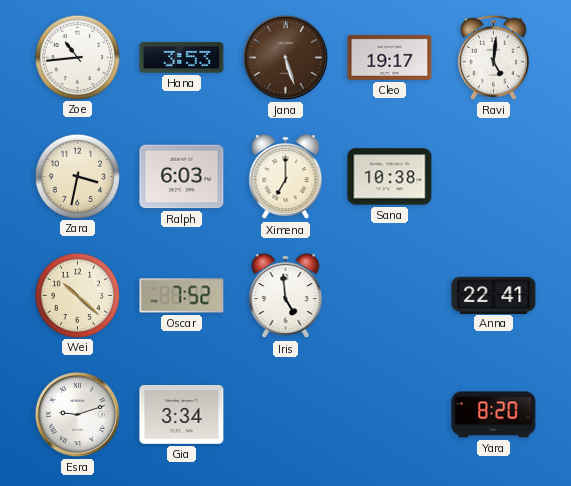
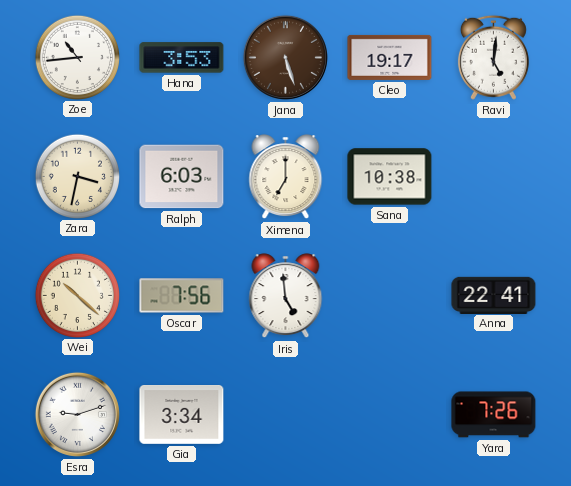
Oscar: 7:52 -> 7:56 (182, 296)
Yara: 8:20 -> 7:26 (494, 415)
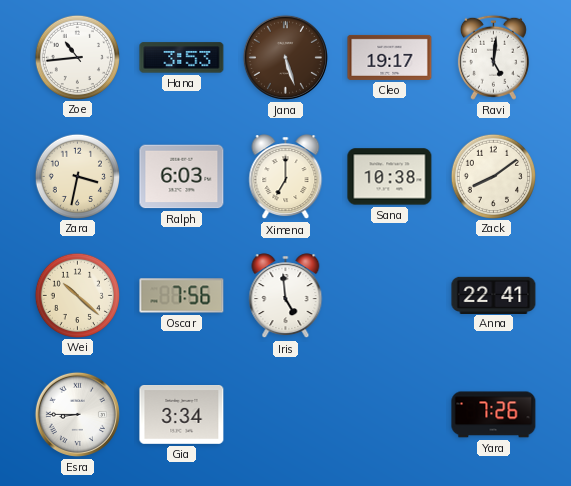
Zack: none -> 8:09 (493, 176)
Esra: 9:12 -> 8:45 (77, 414)
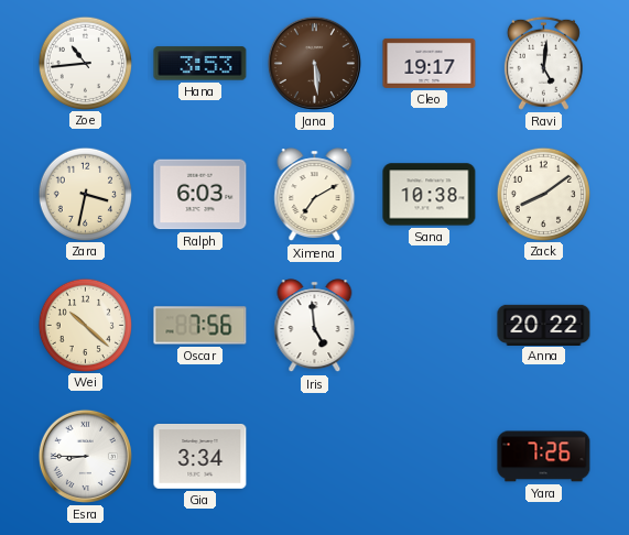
Jana: 5:27 -> 5:29 (314, 63)
Ximena: 7:00 -> 7:10 (315, 195)
Anna: 22:41 -> 20:22 (544, 325)
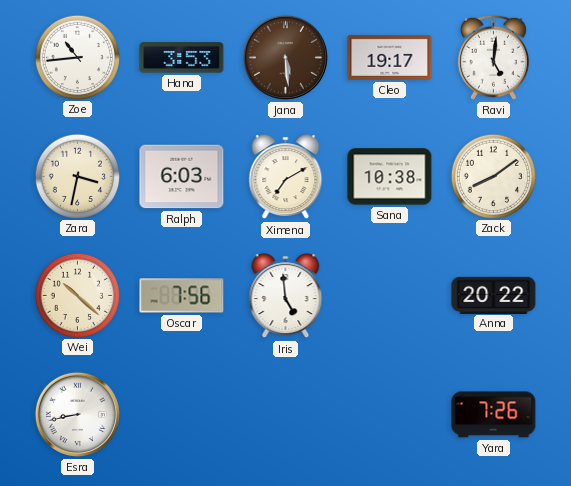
Esra: 8:45 -> 8:43 (77, 414)
Gia: 3:34 -> none (200, 457)
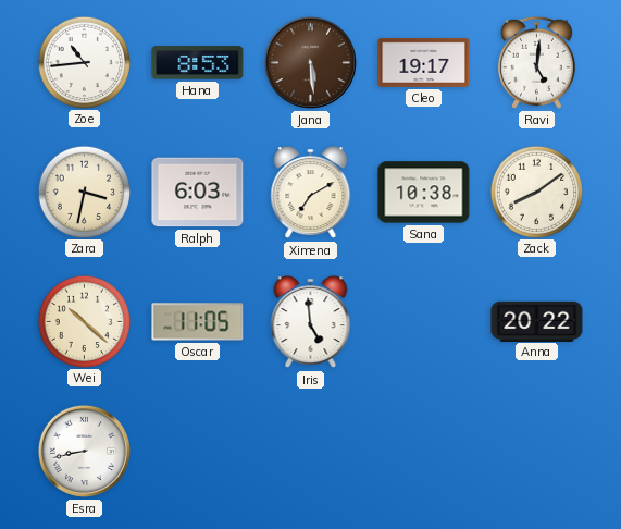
Hana: 3:53 -> 8:53 (198, 63)
Oscar: 7:56 -> 11:05 (198, 322)
Yara: 7:26 -> none (494, 415)
